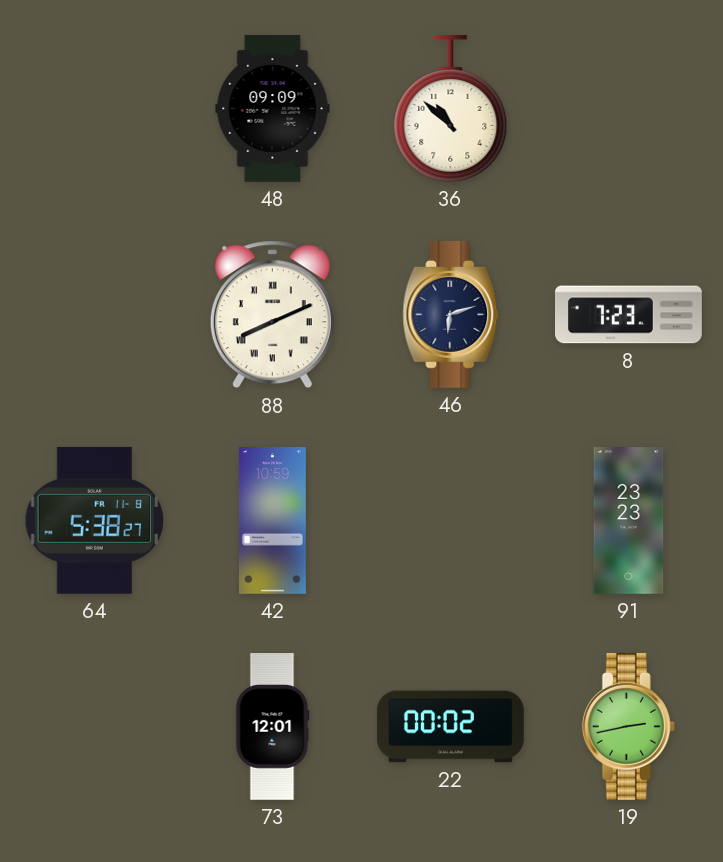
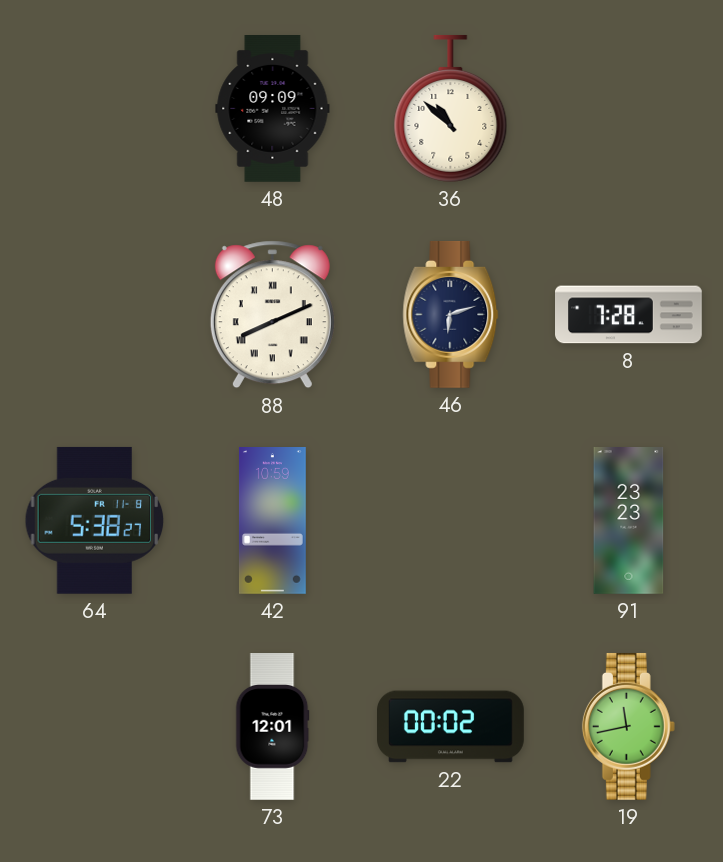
8: 7:23 -> 7:28 (629, 315)
19: 2:43 -> 11:43 (628, 726)
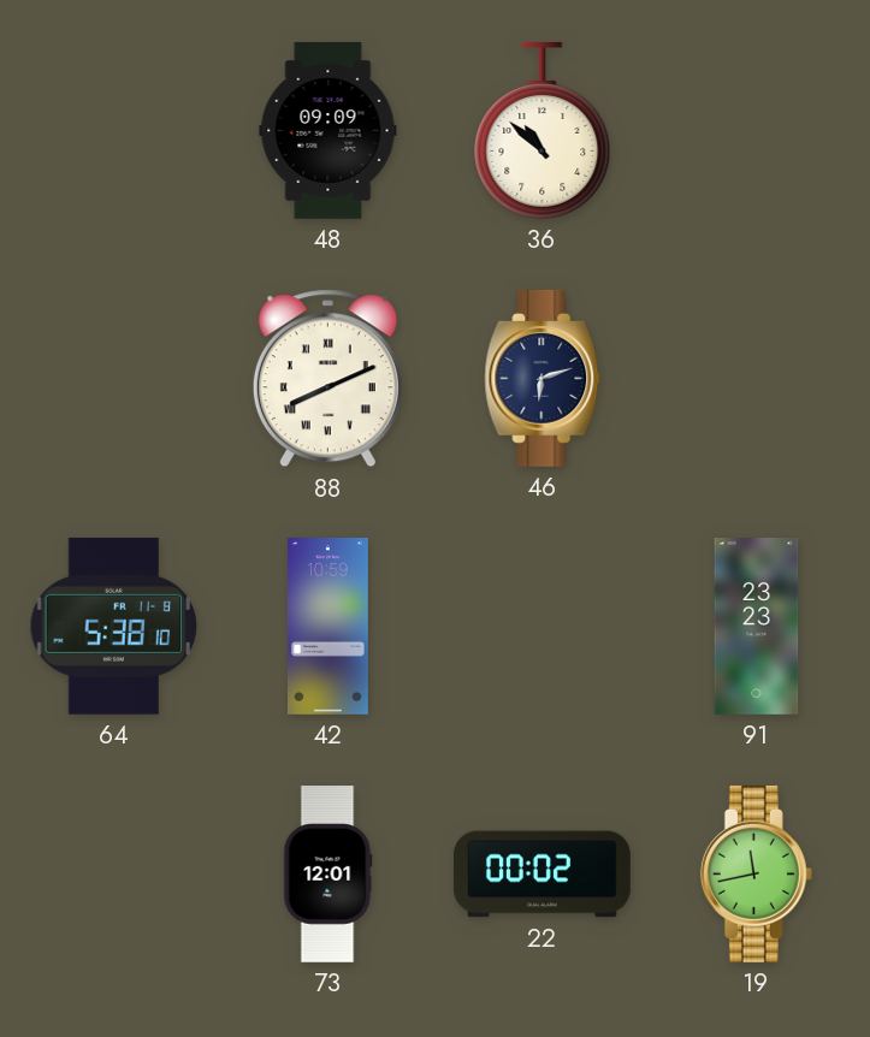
8: 7:28 -> none (629, 315)
64: 5:38:27 -> 5:38:10 (114, 626)
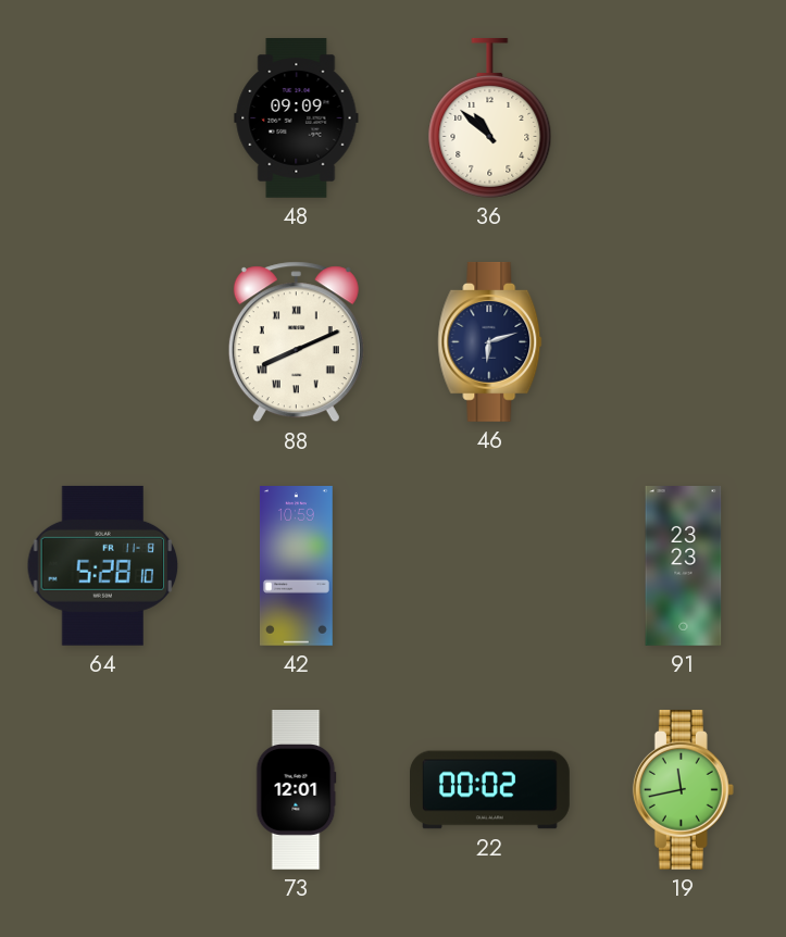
64: 5:38 -> 5:28 (103, 565)
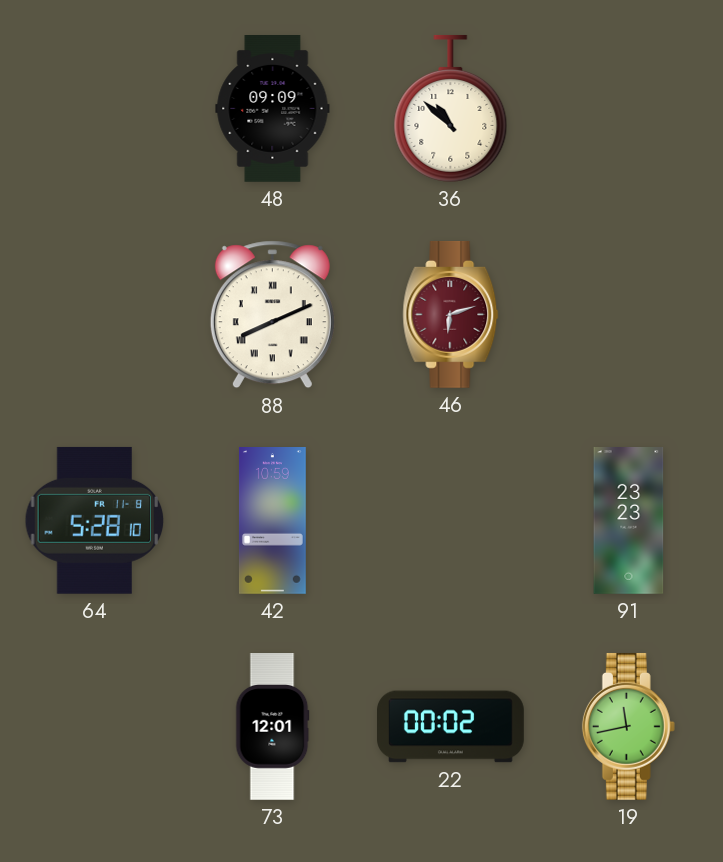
46 dial: navy -> burgundy (451, 314)
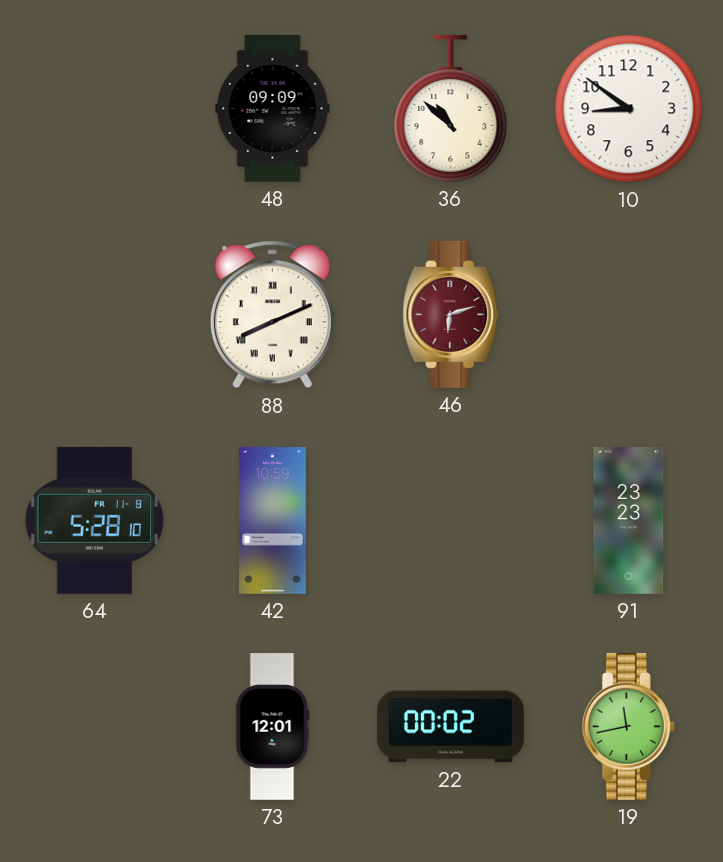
10: none -> 8:51 (629, 109)
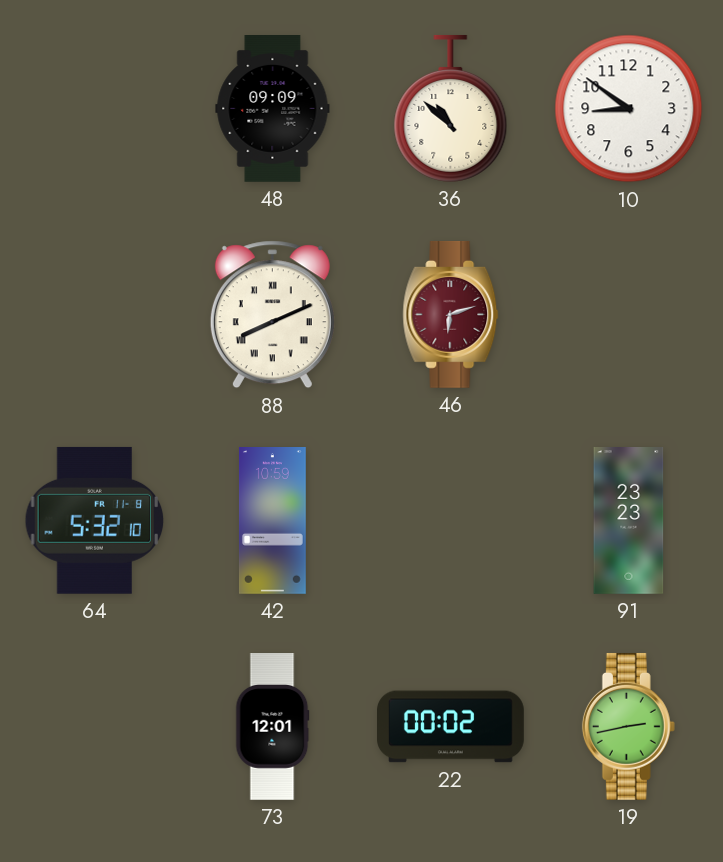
64: 5:28 -> 5:32 (95, 520)
19: 11:43 -> 2:43 (628, 726)
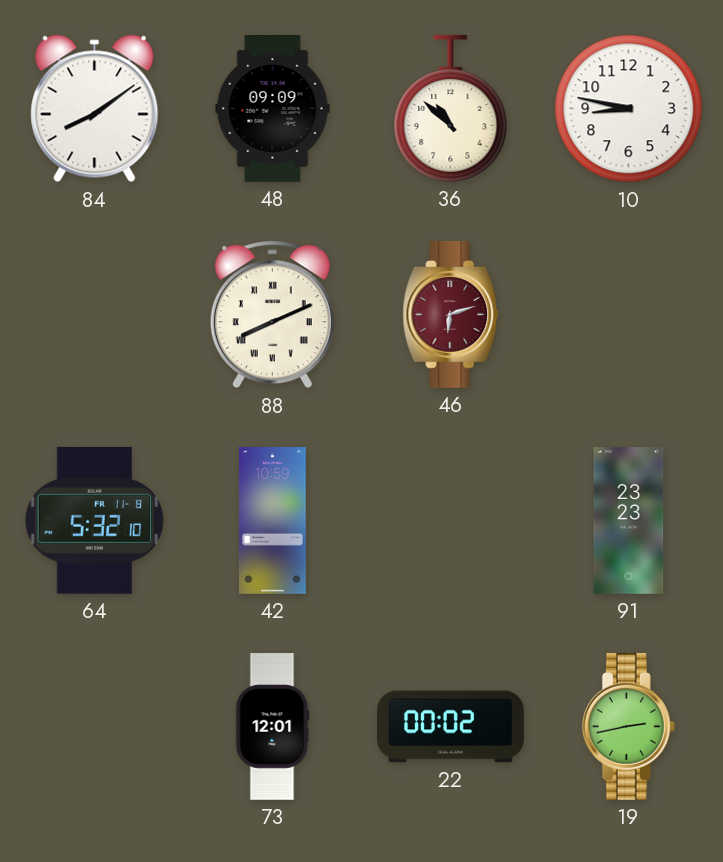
84: none -> 8:09 (95, 109)
10: 8:51 -> 8:47 (629, 109)
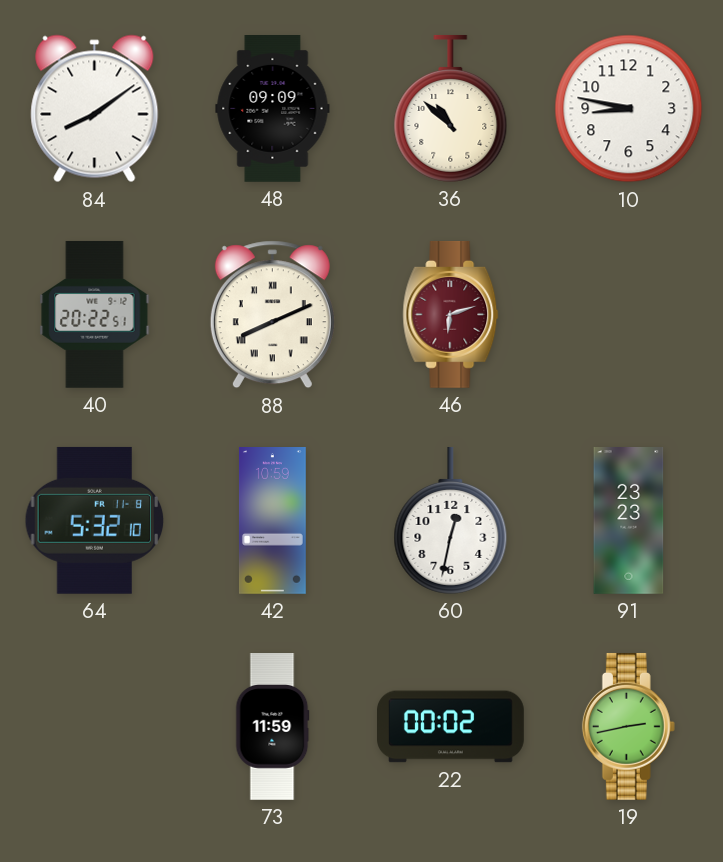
40: none -> 20:22 (95, 314)
60: none -> 12:32 (451, 520)
73: 12:01 -> 11:59 (273, 727)
